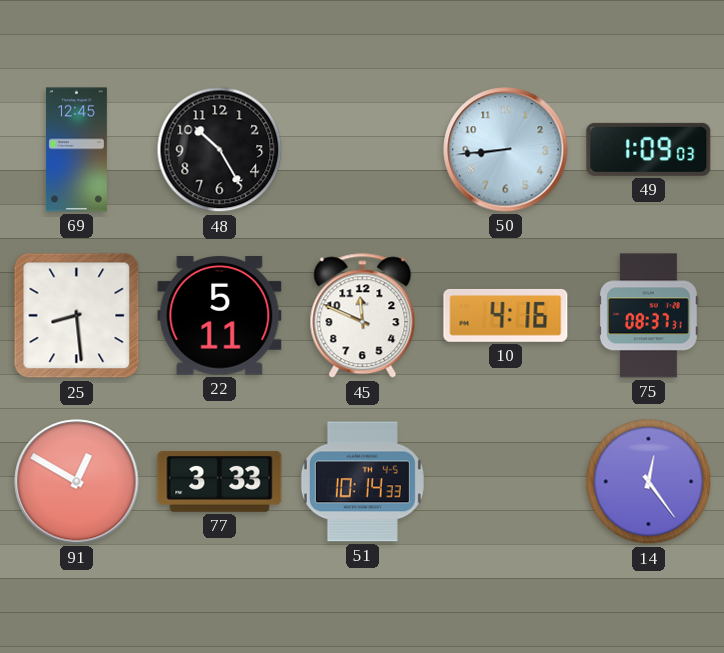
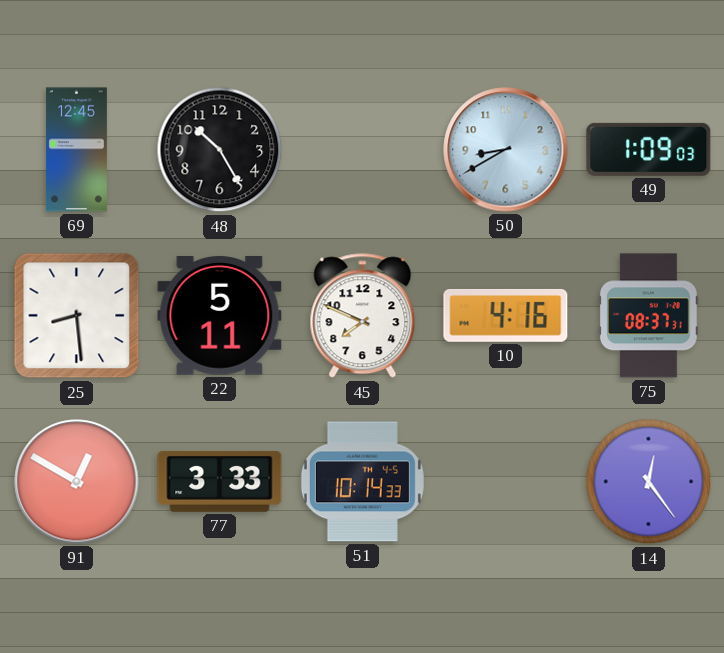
50: 8:44 -> 8:40 (506, 150)
45: 11:49 -> 7:49 (363, 316)
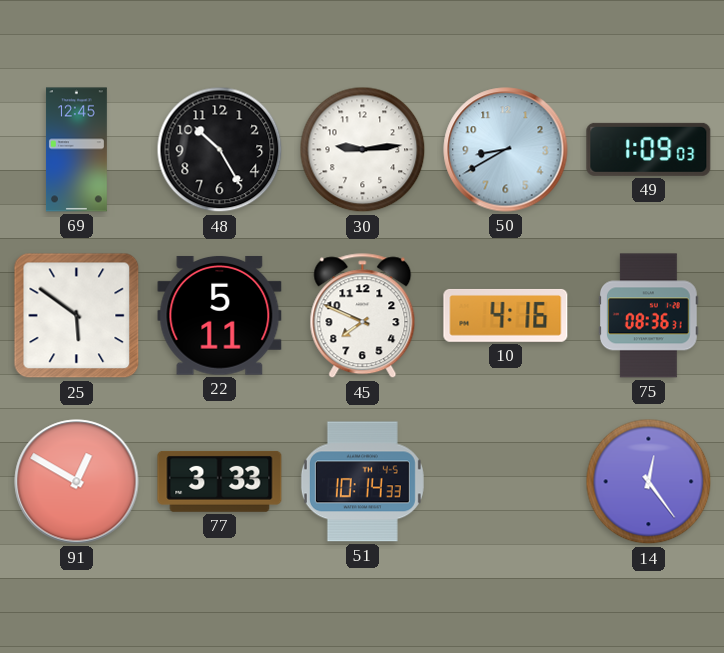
30: none -> 9:14 (363, 150)
25: 8:29 -> 5:51 (77, 316)
75: 08:37 -> 08:36 (649, 316)
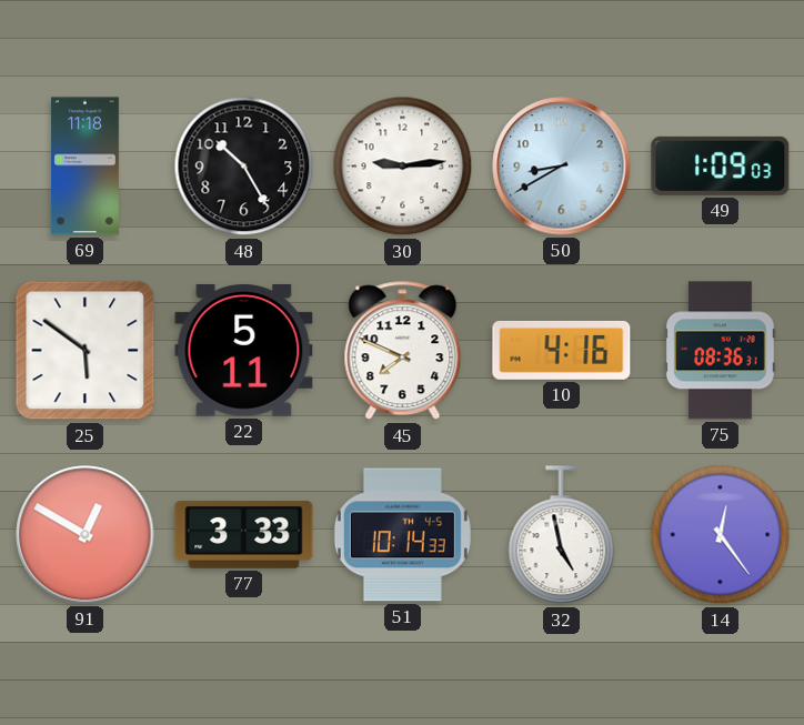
69: 12:45 -> 11:18 (84, 167)
32: none -> 4:58 (562, 535)
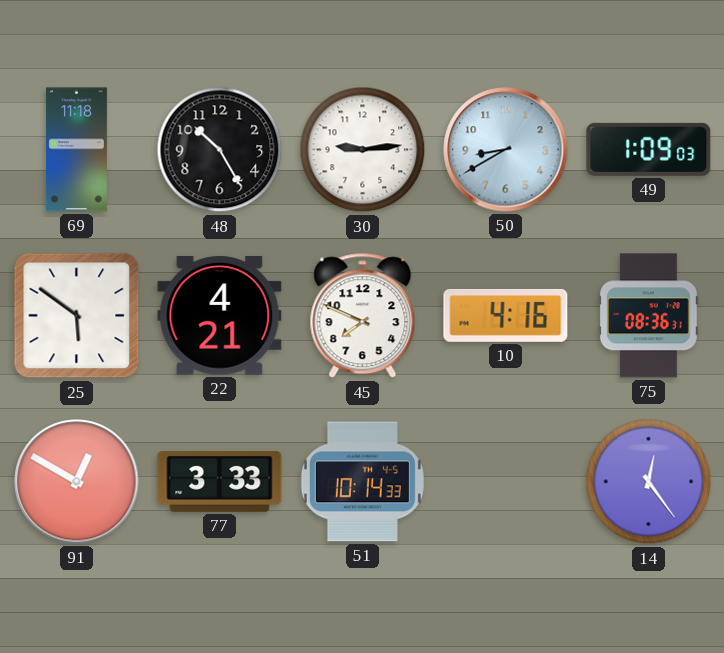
22: 5:11 -> 4:21 (220, 315)
32: 4:58 -> none (562, 535)
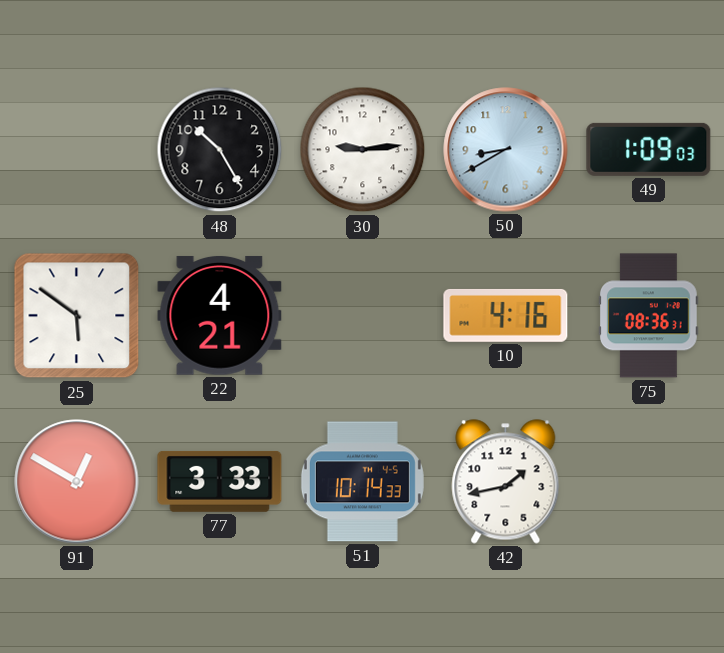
69: 11:18 -> none (76, 150)
45: 7:49 -> none (363, 316)
42: none -> 1:43 (506, 482)
14: 12:24 -> none (649, 482)
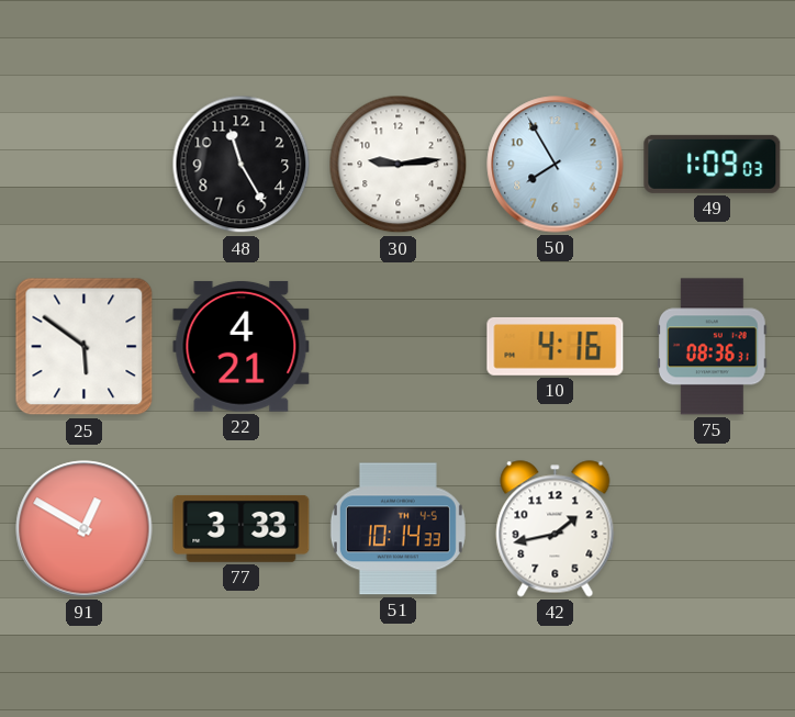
48: 10:25 -> 11:25 (242, 165)
50: 8:40 -> 7:55 (556, 165)
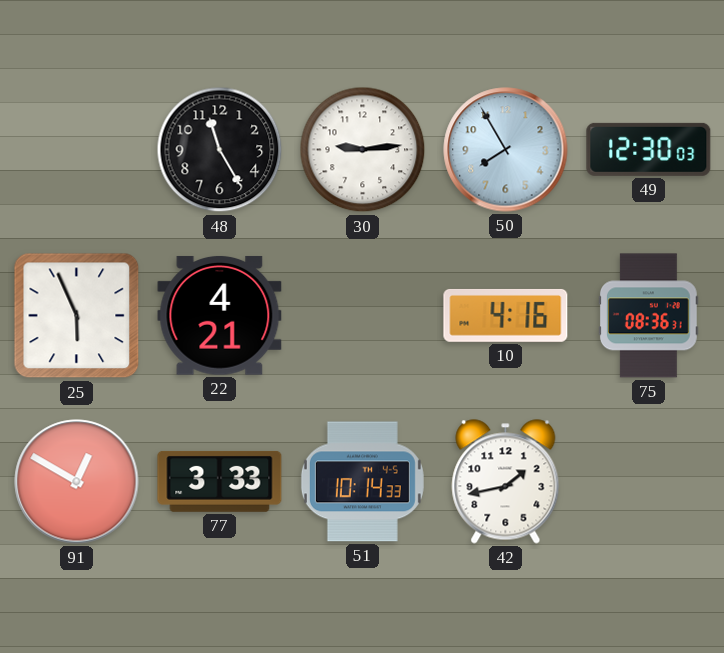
49: 1:09 -> 12:30 (649, 149)
25: 5:51 -> 5:56 (77, 316)
